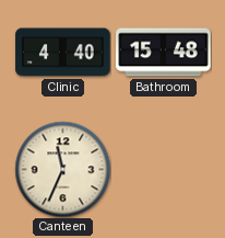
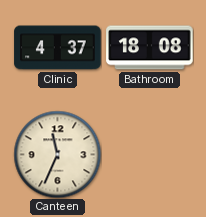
Clinic: 4:40 -> 4:37 (58, 48)
Bathroom: 15:48 -> 18:08 (150, 48)
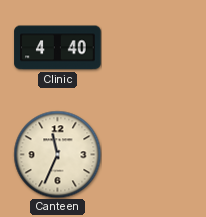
Clinic: 4:37 -> 4:40 (58, 48)
Bathroom: 18:08 -> none (150, 48)
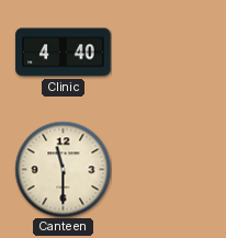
Canteen: 11:34 -> 11:30 (63, 169)
